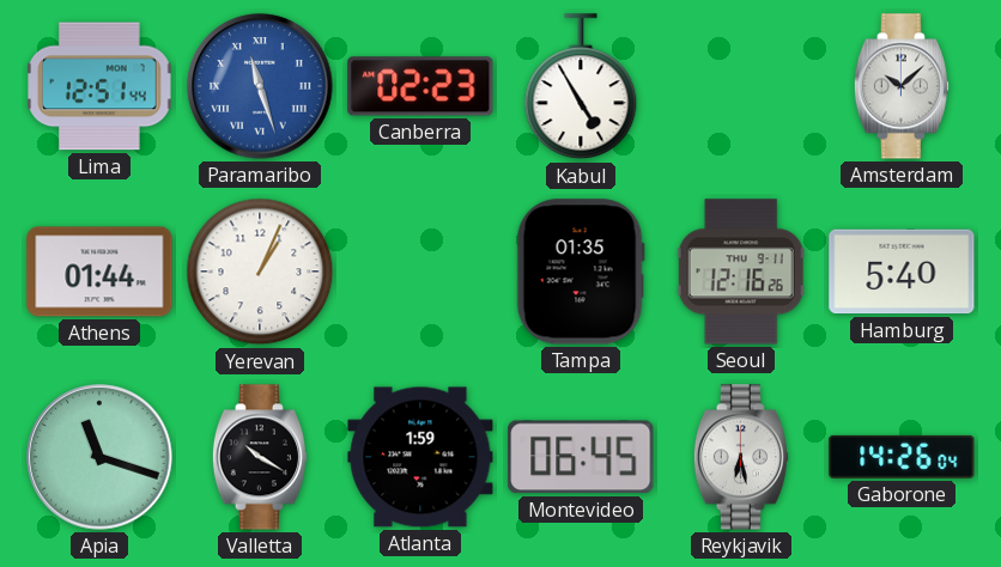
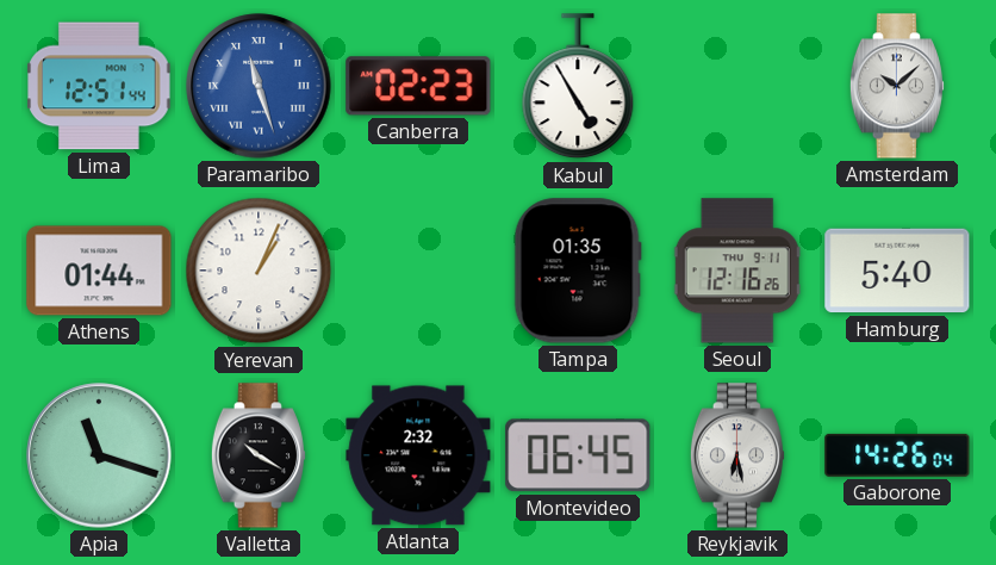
Atlanta: 1:59 -> 2:32 (418, 455)
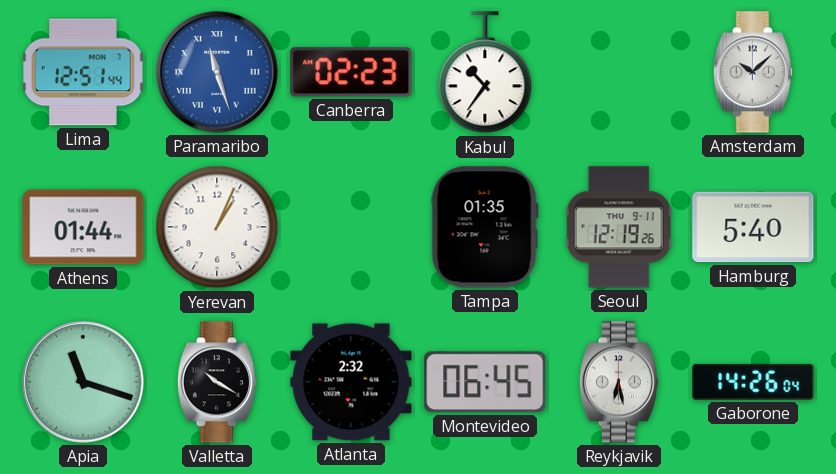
Kabul: 4:55 -> 10:36 (485, 73)
Seoul: 12:16 -> 12:19 (619, 227)
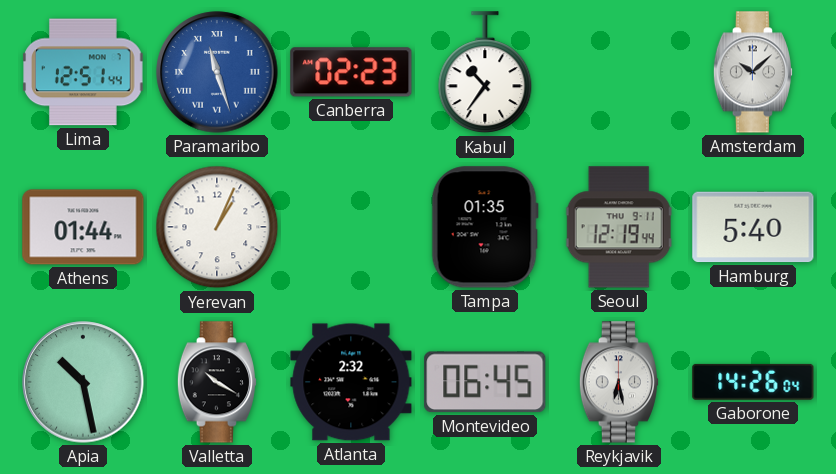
Seoul: 12:19:26 -> 12:19:44 (619, 227)
Apia: 11:18 -> 10:28 (83, 382)
